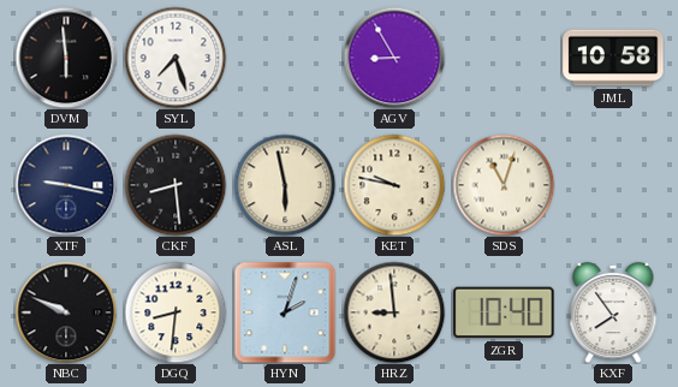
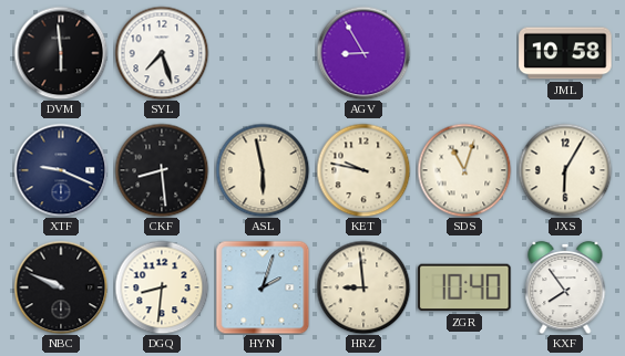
XTF: 9:17 -> 9:19 (61, 170)
JXS: none -> 6:05 (565, 170)
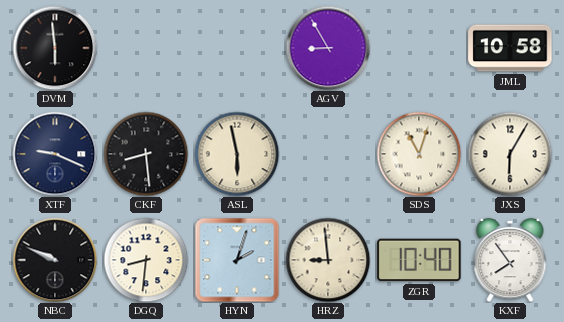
SYL: 7:27 -> none (162, 53)
KET: 9:47 -> none (363, 170)
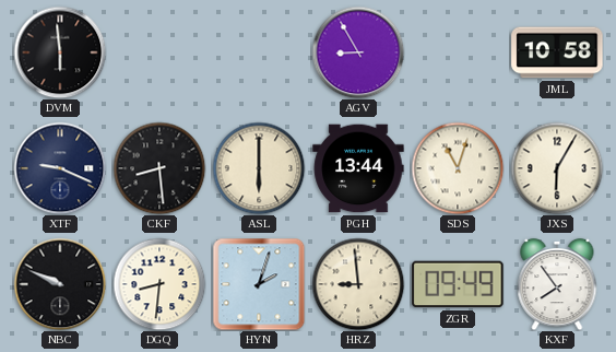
ASL: 5:58 -> 6:00 (259, 168)
PGH: none -> 13:44 (358, 168)
ZGR: 10:40 -> 09:49 (458, 284)
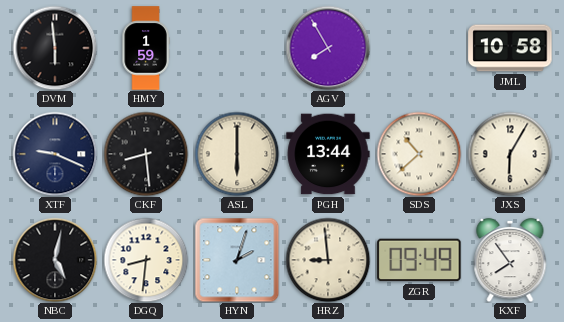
HMY: none -> 1:59 (146, 48)
AGV: 8:55 -> 7:55 (328, 48)
SDS: 11:03 -> 10:38 (419, 154)
NBC: 9:49 -> 5:02 (55, 260)
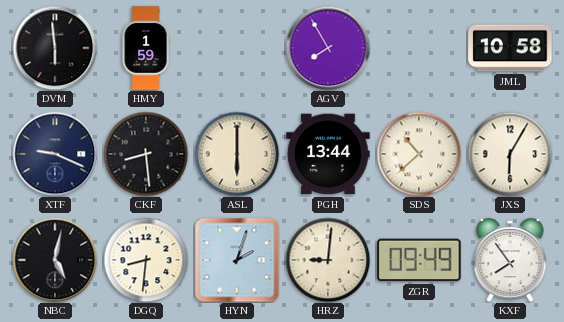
HRZ: 8:59 -> 9:01 (328, 260)
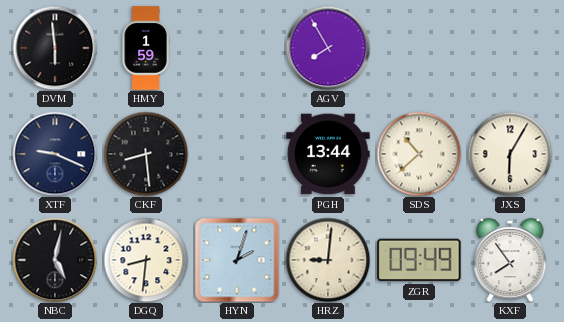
JML: 10:58 -> none (510, 48)
ASL: 6:00 -> none (237, 154)
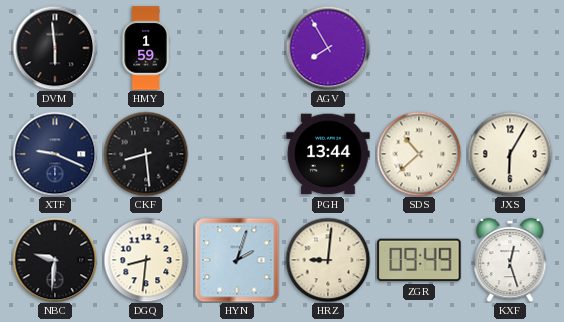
NBC: 5:02 -> 9:31 (55, 260)
KXF: 7:54 -> 12:27 (510, 260)
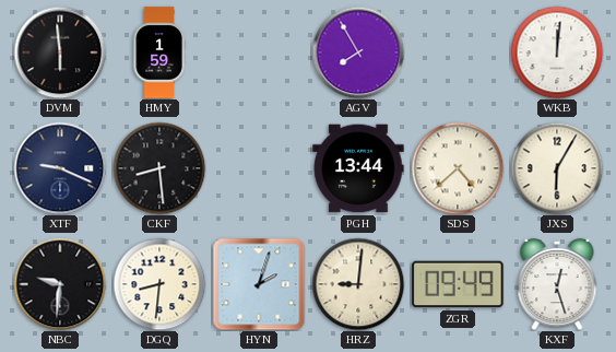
WKB: none -> 12:01 (557, 52)
SDS: 10:38 -> 4:38 (458, 168)
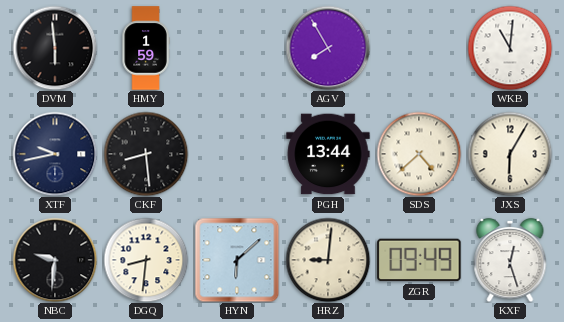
WKB: 12:01 -> 11:01 (510, 48)
XTF: 9:19 -> 9:43 (55, 154)
HYN: 2:03 -> 6:08 (237, 260)
